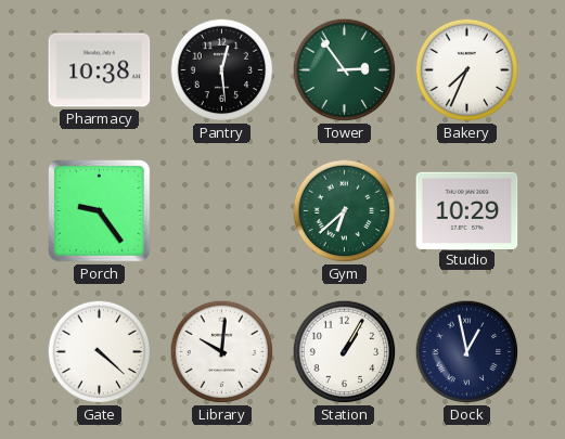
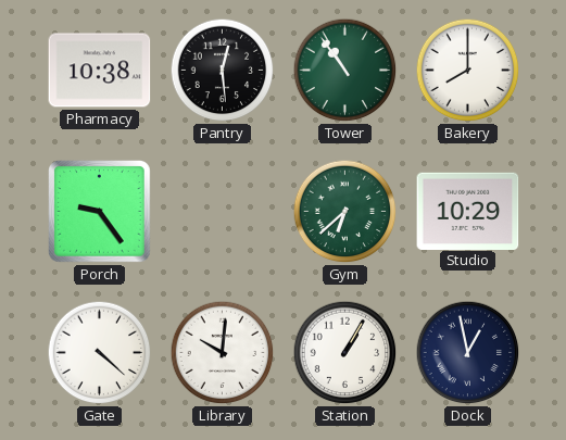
Tower: 2:54 -> 10:54 (345, 71)
Bakery: 7:34 -> 8:00 (468, 71)
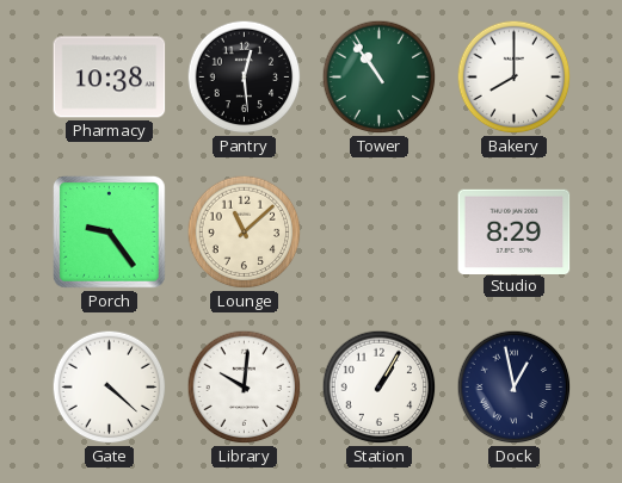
Lounge: none -> 11:08 (245, 233)
Gym: 6:38 -> none (345, 212)
Studio: 10:29 -> 8:29 (515, 231)
